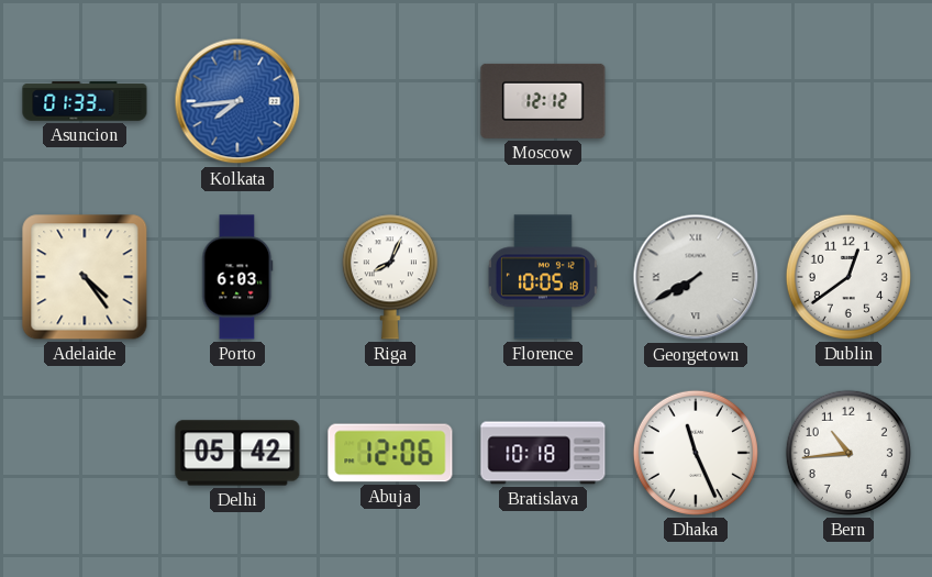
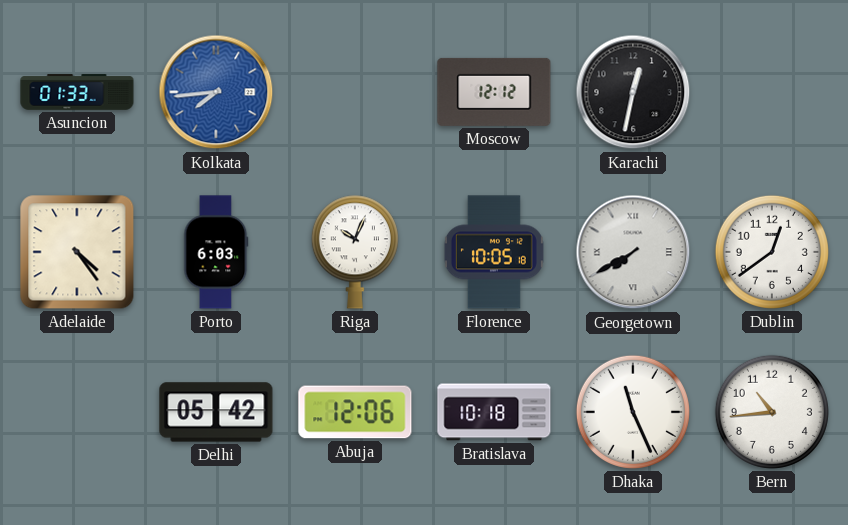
Karachi: none -> 12:32 (633, 92)
Riga: 8:04 -> 10:04 (355, 252)
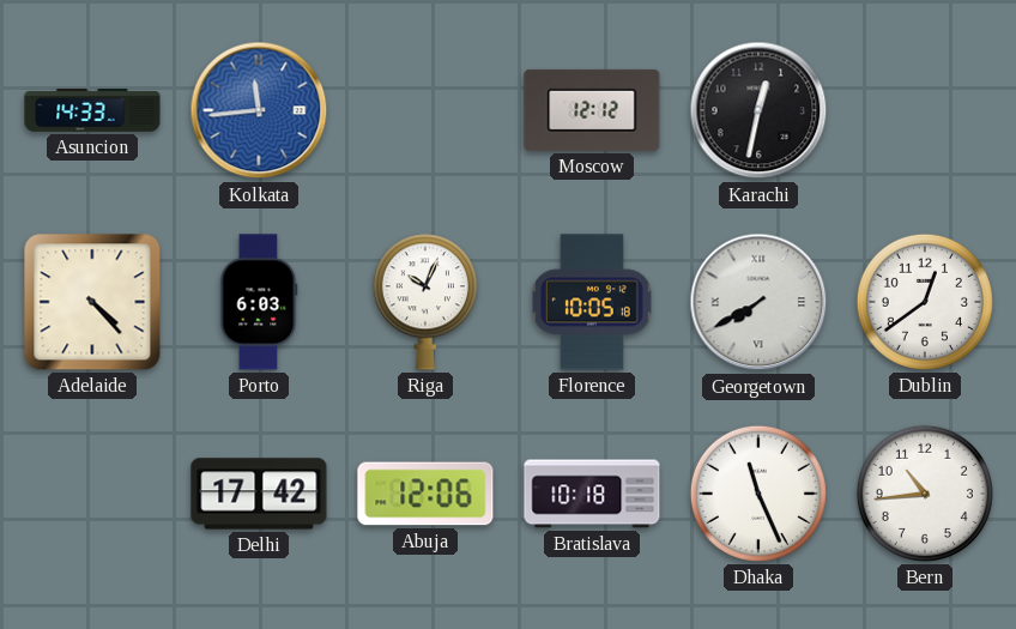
Asuncion: 01:33 -> 14:33 (92, 110)
Kolkata: 7:44 -> 11:44 (259, 110)
Adelaide: 4:24 -> 4:23 (92, 302)
Delhi: 05:42 -> 17:42 (259, 494)
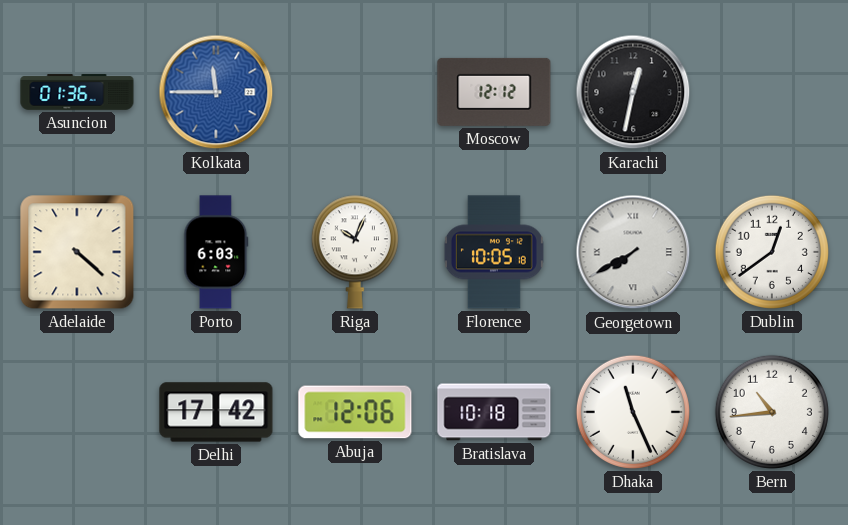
Asuncion: 14:33 -> 01:36 (77, 92)
Kolkata: 11:44 -> 11:45 (216, 92)
Adelaide: 4:23 -> 4:22 (77, 252)
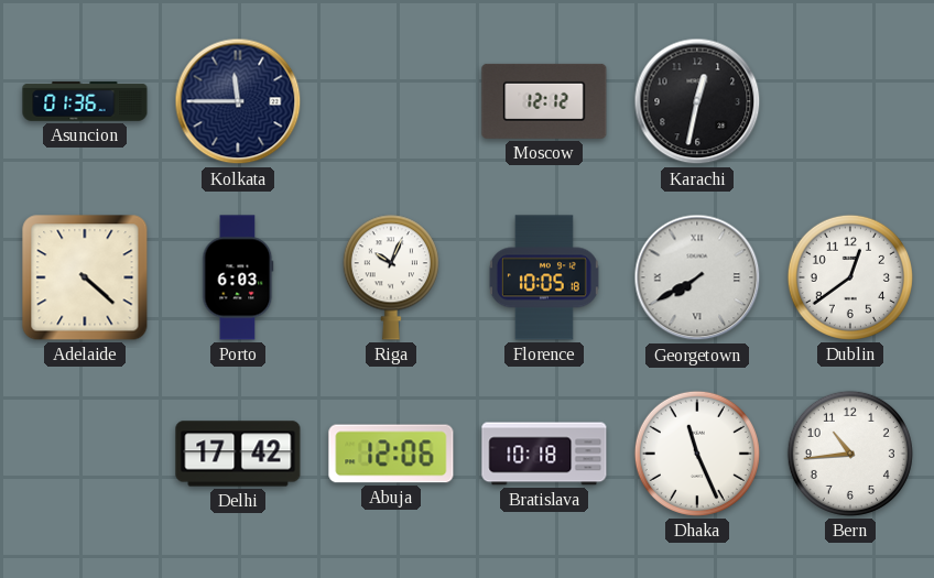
Kolkata dial: blue -> navy (238, 101)
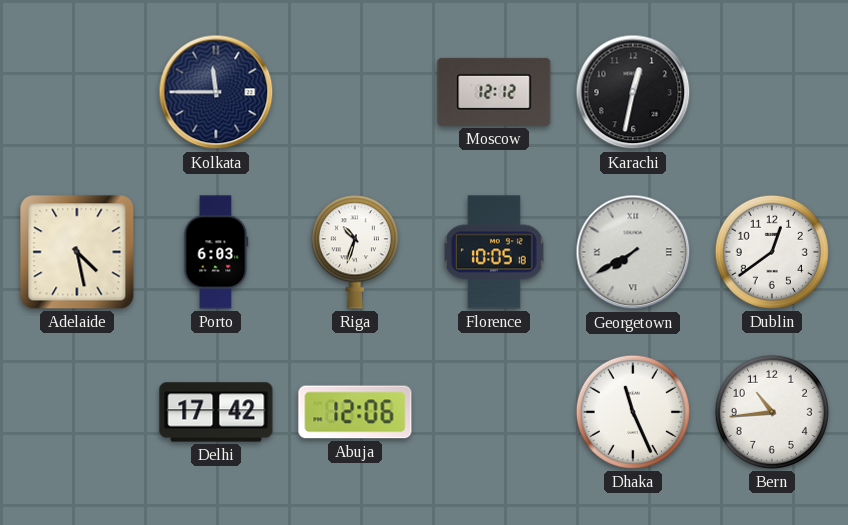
Asuncion: 01:36 -> none (85, 101)
Adelaide: 4:22 -> 4:28 (77, 252)
Riga: 10:04 -> 10:33 (355, 252)
Bratislava: 10:18 -> none (544, 454)
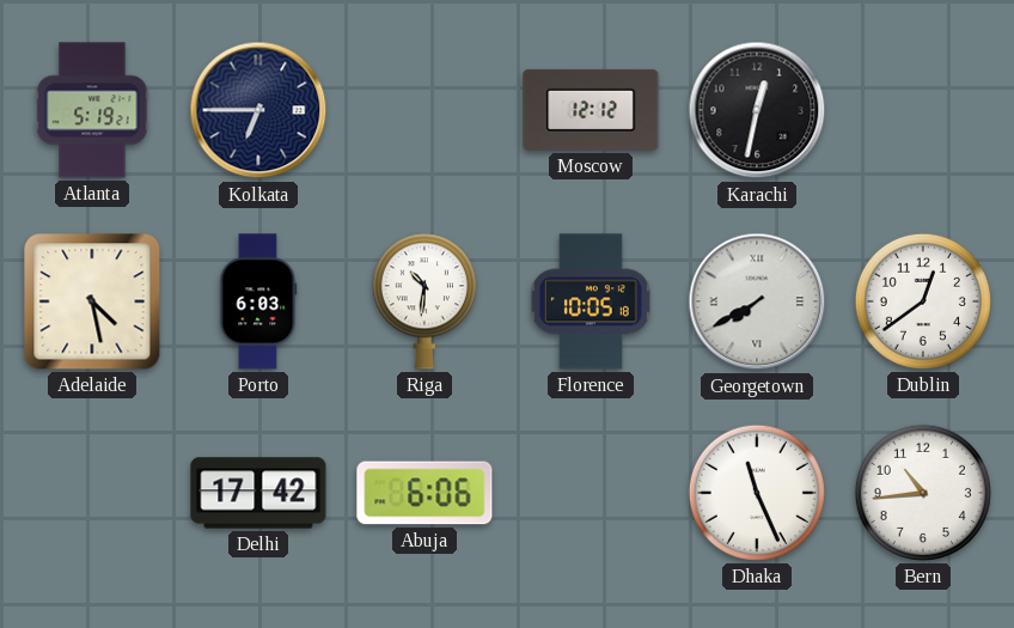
Atlanta: none -> 5:19 (92, 110)
Kolkata: 11:45 -> 6:45 (258, 110)
Riga: 10:33 -> 10:31 (424, 301)
Abuja: 12:06 -> 6:06 (424, 493)
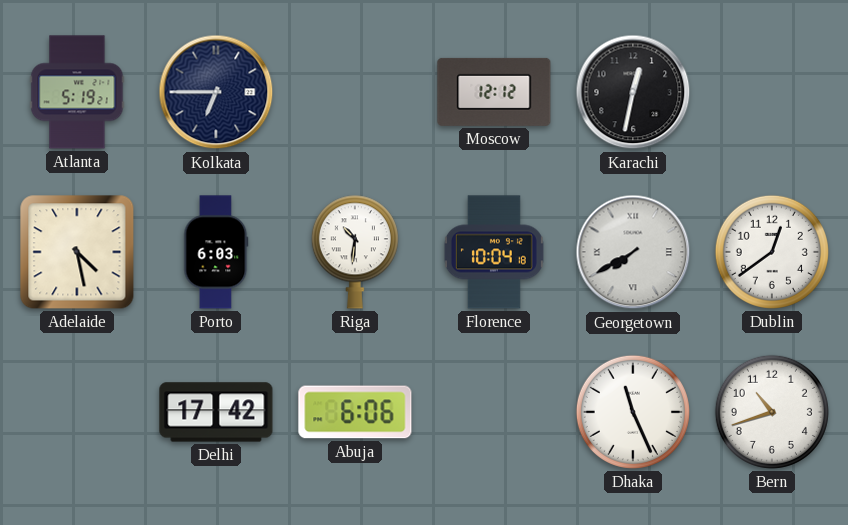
Florence: 10:05 -> 10:04 (494, 252)
Bern: 10:44 -> 10:42 (772, 412)
